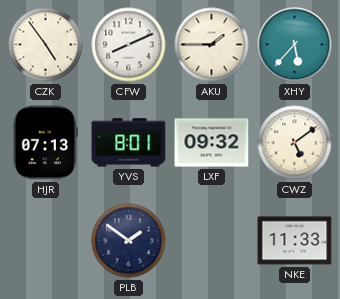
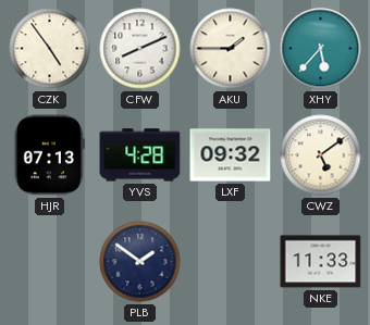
YVS: 8:01 -> 4:28 (140, 155)
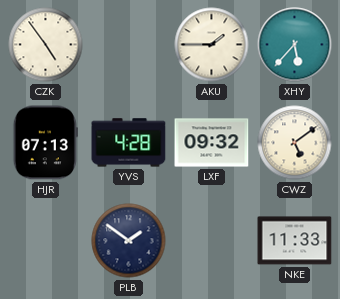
CFW: 8:11 -> none (140, 49)
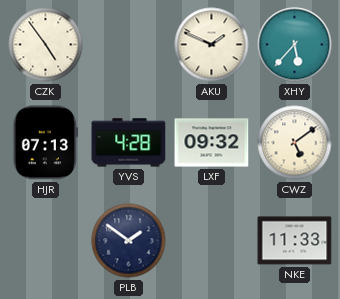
AKU: 1:45 -> 1:49 (212, 45)
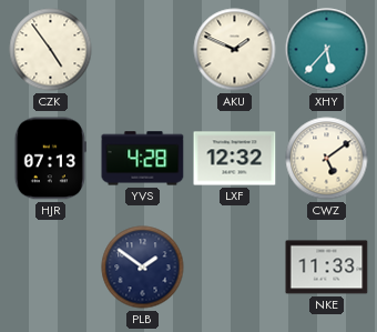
LXF: 09:32 -> 12:32 (235, 159)
